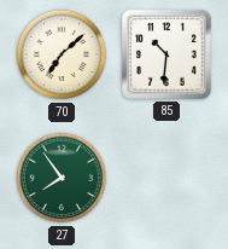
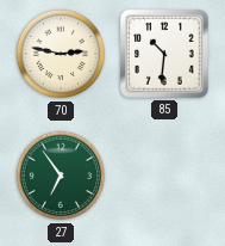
70: 7:08 -> 2:47 (61, 54)
27: 7:54 -> 6:54 (61, 176)
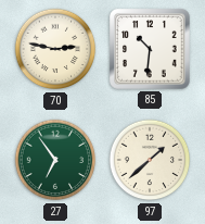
97: none -> 1:38 (150, 160)
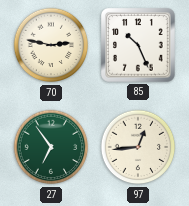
85: 10:31 -> 10:26 (138, 46)
97: 1:38 -> 12:44 (138, 147)
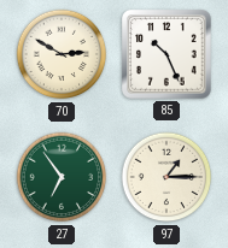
70: 2:47 -> 2:50 (62, 54)
97: 12:44 -> 1:15 (166, 177)
